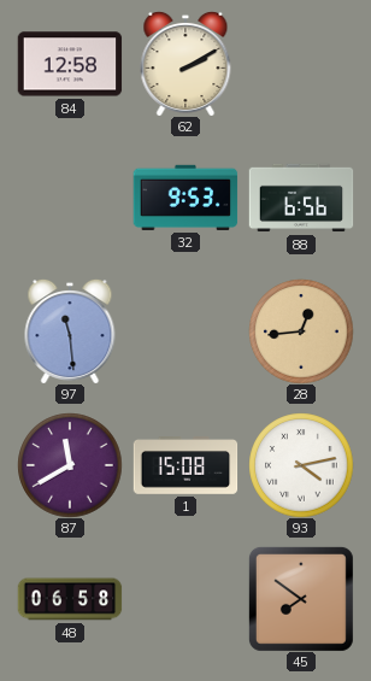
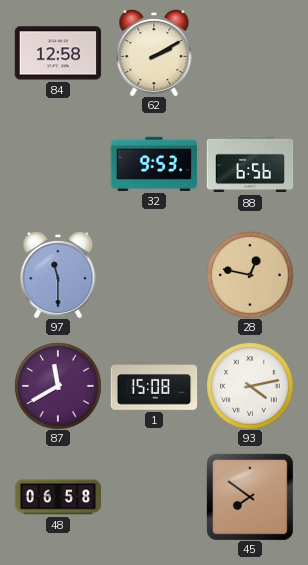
97: 11:29 -> 11:30 (58, 275)
28: 12:44 -> 12:47 (250, 275)
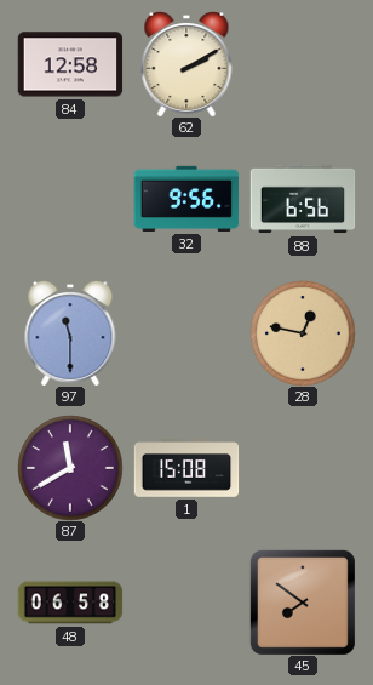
32: 9:53 -> 9:56 (187, 199)
93: 4:13 -> none (250, 386)
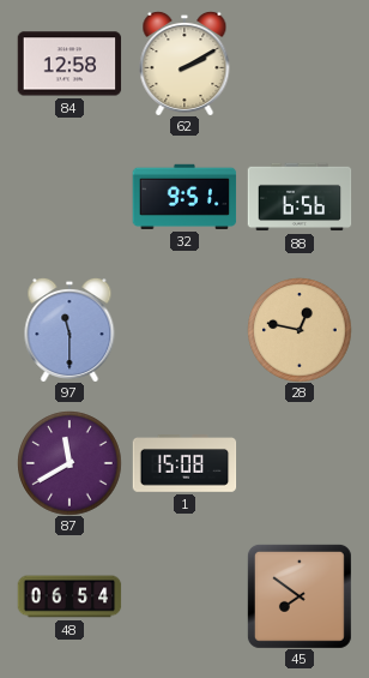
32: 9:56 -> 9:51 (184, 197)
48: 06:58 -> 06:54 (69, 596)
